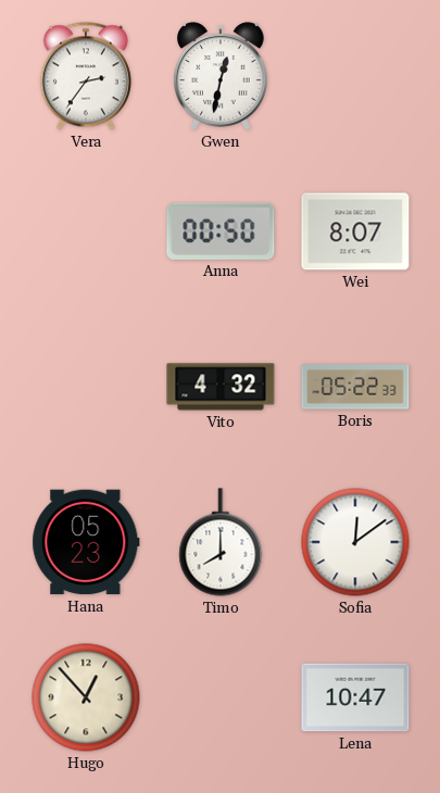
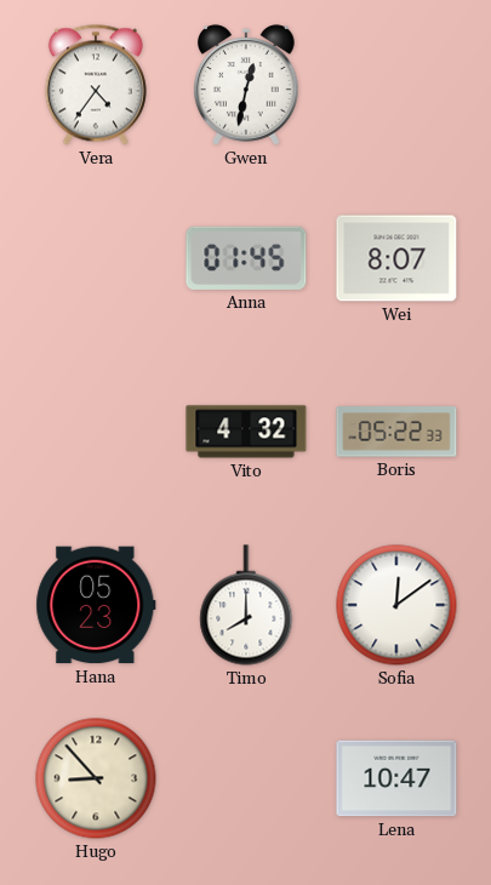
Vera: 2:36 -> 4:36 (96, 85)
Anna: 00:50 -> 01:45 (246, 258)
Hugo: 12:53 -> 8:53 (96, 778)
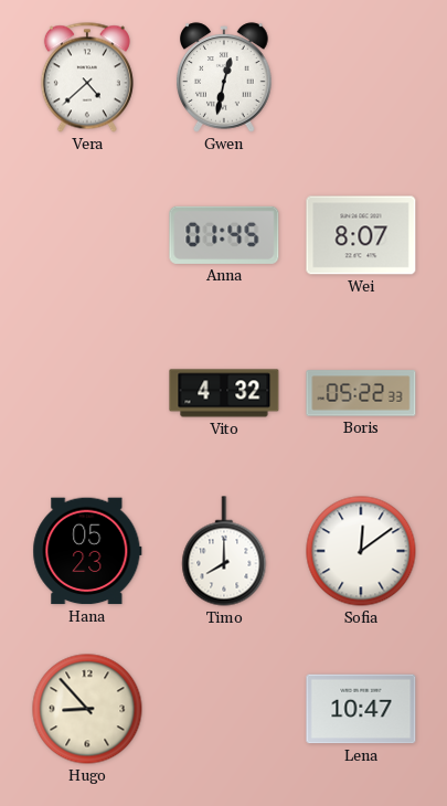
Vera: 4:36 -> 4:38 (87, 77)
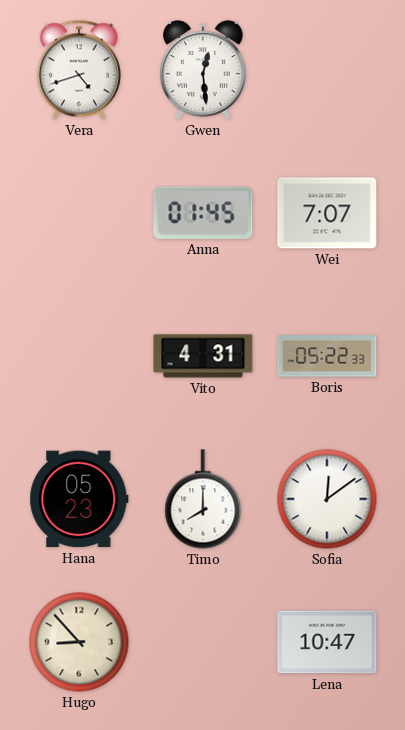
Vera: 4:38 -> 4:42 (79, 70)
Gwen: 12:32 -> 12:29 (204, 70)
Wei: 8:07 -> 7:07 (327, 213)
Vito: 4:32 -> 4:31 (203, 356)
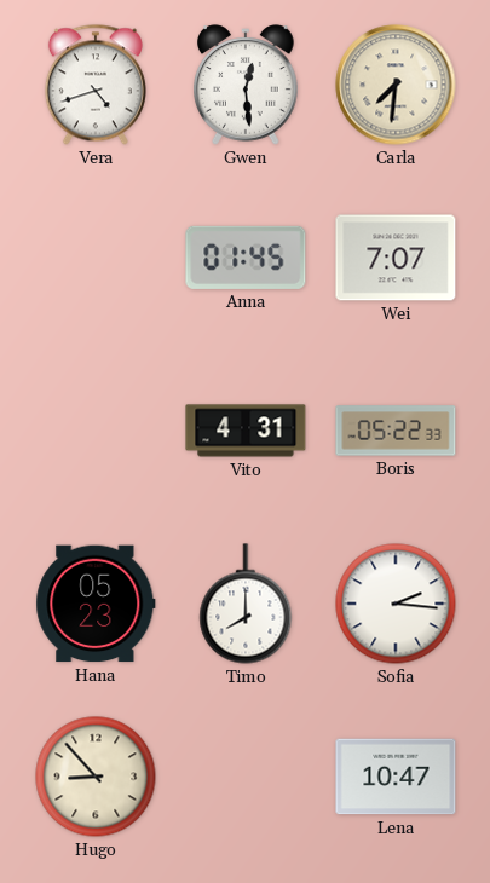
Carla: none -> 7:31 (396, 85)
Sofia: 12:09 -> 2:16 (396, 604)
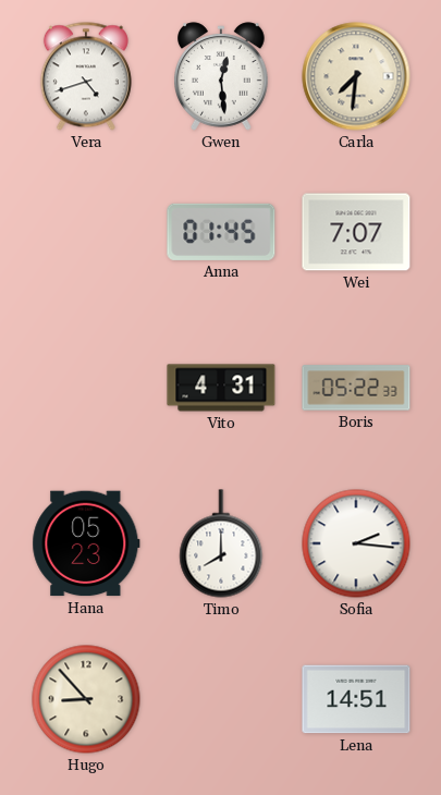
Lena: 10:47 -> 14:51 (356, 699)
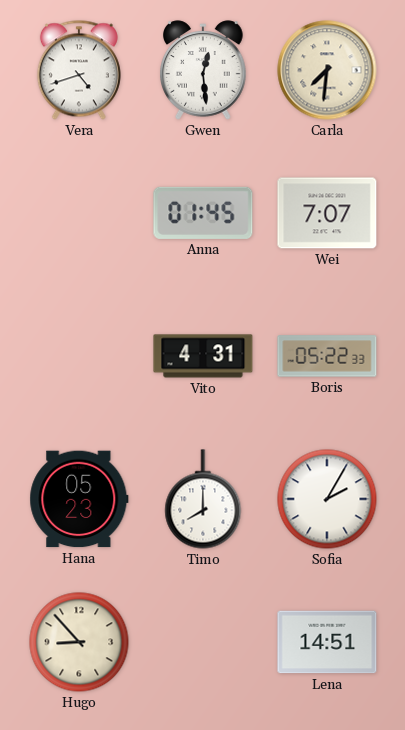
Sofia: 2:16 -> 2:05 (327, 499)
